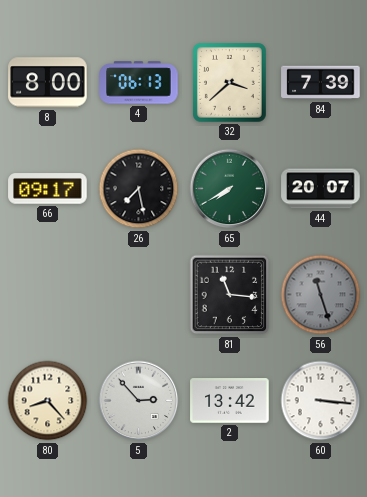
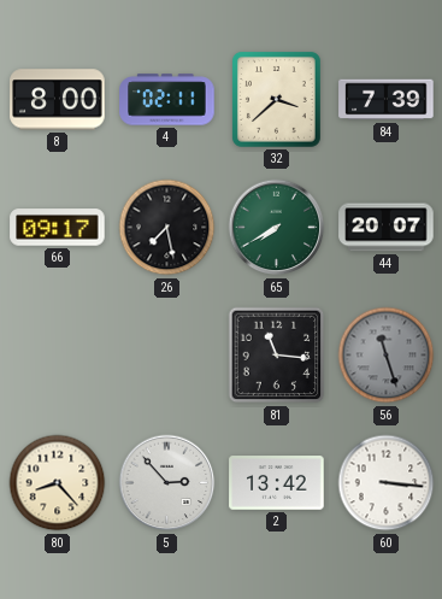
4: 06:13 -> 02:11 (167, 100)
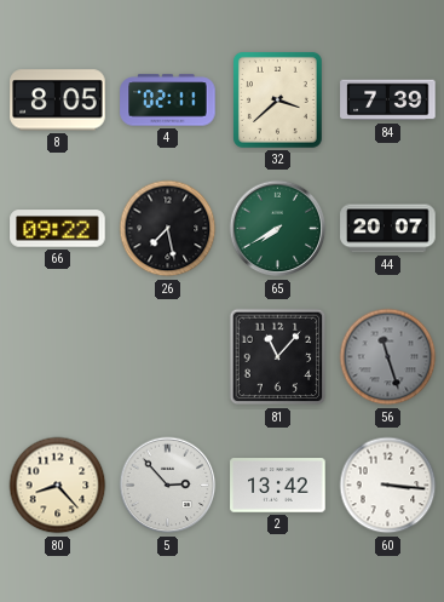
8: 8:00 -> 8:05 (58, 101)
66: 09:17 -> 09:22 (58, 229)
81: 11:16 -> 11:07 (278, 357)
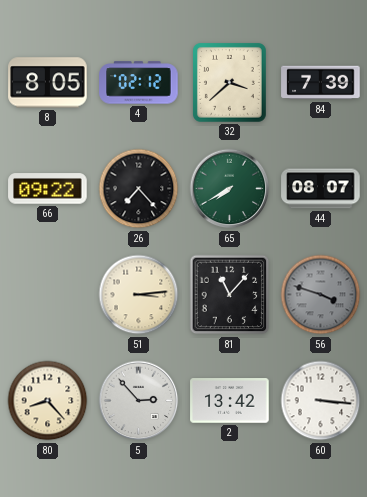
4: 02:11 -> 02:12 (139, 83)
26: 7:28 -> 7:23 (139, 189)
44: 20:07 -> 08:07 (321, 189)
51: none -> 3:14 (139, 295)
56: 11:27 -> 3:48 (321, 295)
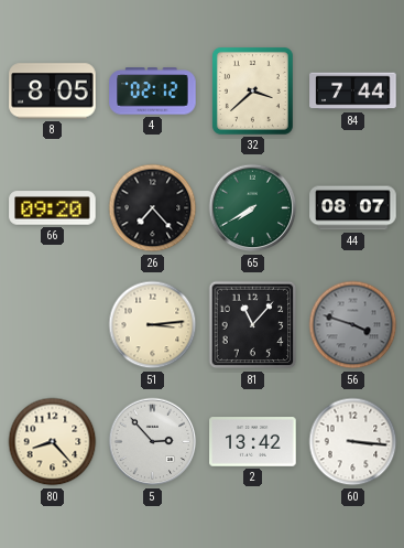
84: 7:39 -> 7:44 (353, 92)
66: 09:22 -> 09:20 (53, 208)
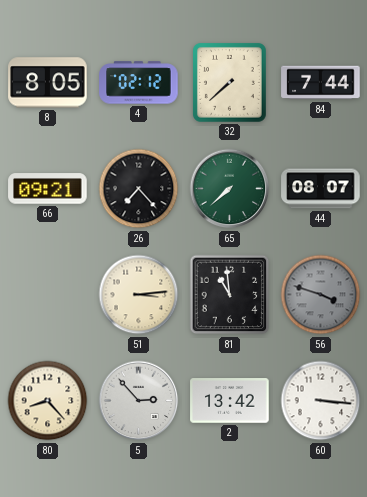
32: 3:38 -> 7:38 (229, 82)
66: 09:20 -> 09:21 (48, 189)
65: 7:40 -> 7:38 (230, 189)
81: 11:07 -> 10:59 (230, 295)
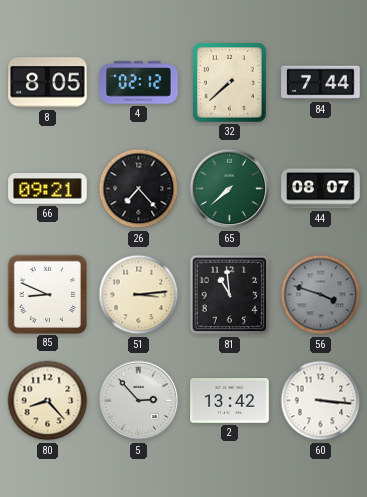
85: none -> 8:49 (47, 294)
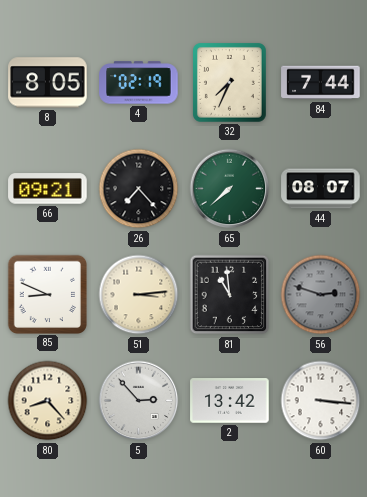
4: 02:12 -> 02:19 (139, 83)
32: 7:38 -> 7:34 (229, 82)
56: 3:48 -> 2:48 (321, 295)
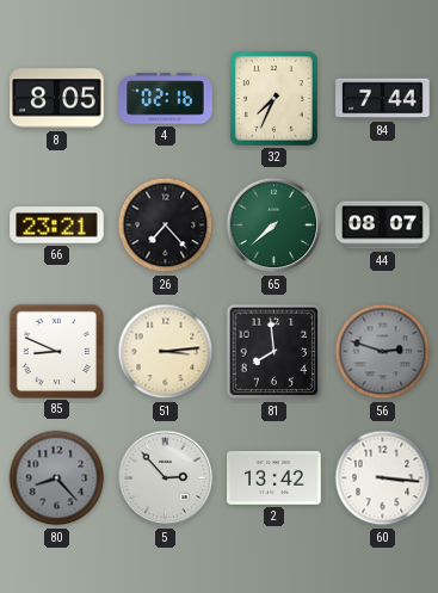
4: 02:19 -> 02:16 (166, 99)
66: 09:21 -> 23:21 (57, 226)
81: 10:59 -> 7:59 (274, 352)
80 dial: cream -> grey (57, 478)
